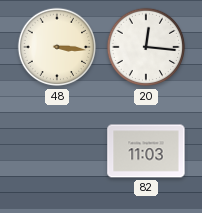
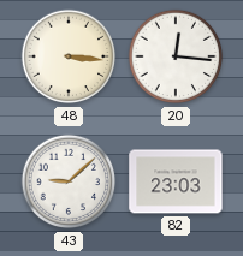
43: none -> 9:08 (69, 181)
82: 11:03 -> 23:03 (176, 181)
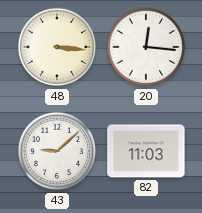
82: 23:03 -> 11:03 (146, 151)
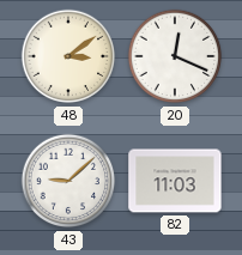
48: 3:16 -> 3:09 (68, 56)
20: 12:16 -> 12:19 (175, 56)
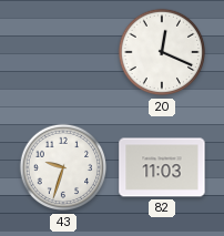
48: 3:09 -> none (68, 56)
43: 9:08 -> 9:33 (63, 167)
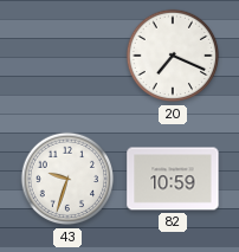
20: 12:19 -> 7:19 (173, 56)
82: 11:03 -> 10:59 (173, 179)
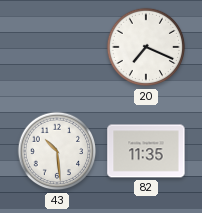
43: 9:33 -> 10:29 (57, 151)
82: 10:59 -> 11:35 (146, 151)
